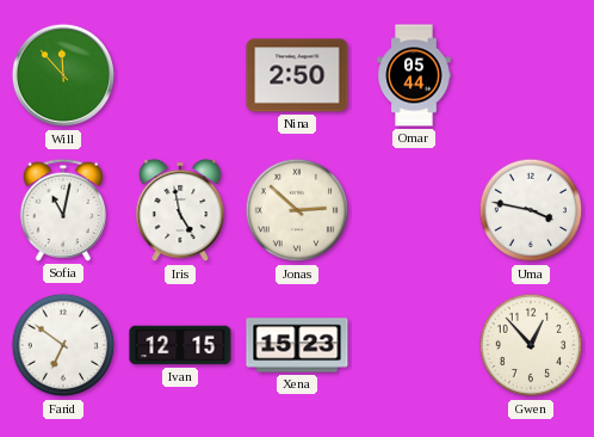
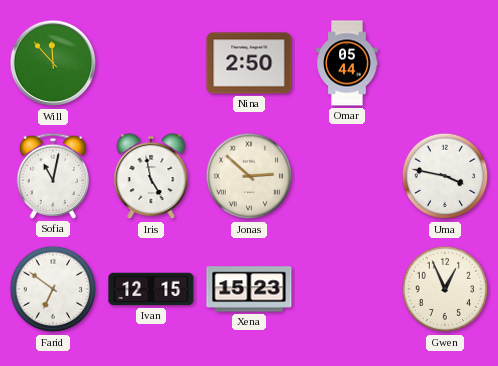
Gwen: 12:53 -> 12:56 (445, 289)
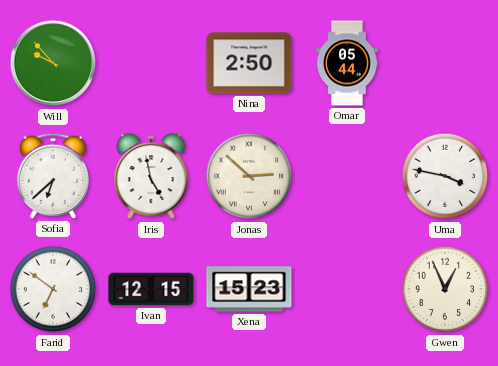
Will: 11:53 -> 9:53 (53, 63)
Sofia: 11:02 -> 6:38 (52, 176)
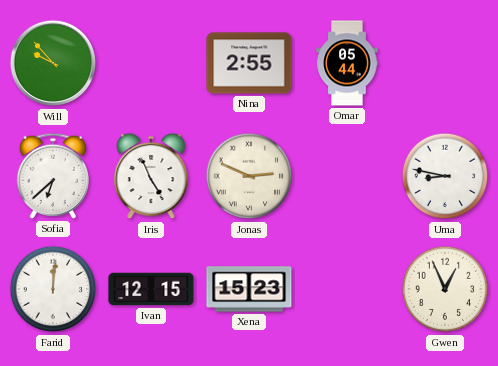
Nina: 2:50 -> 2:55 (249, 63)
Iris: 4:58 -> 4:56 (151, 176)
Jonas: 2:52 -> 2:49 (249, 176)
Uma: 3:47 -> 8:47 (445, 176)
Farid: 6:51 -> 12:01 (53, 289)
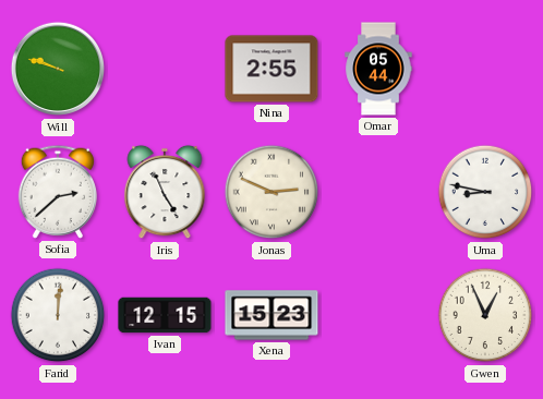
Will: 9:53 -> 9:48 (58, 69)
Sofia: 6:38 -> 2:38 (57, 192)
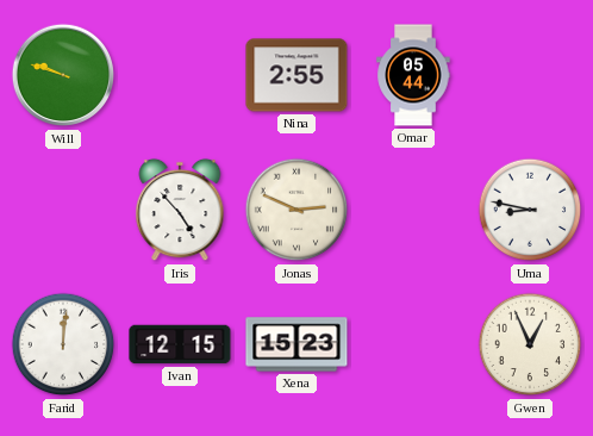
Sofia: 2:38 -> none (57, 192)
Iris: 4:56 -> 4:53 (180, 210)
